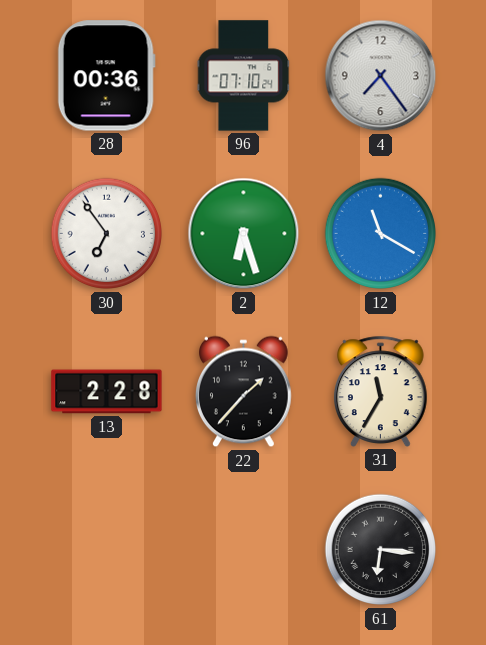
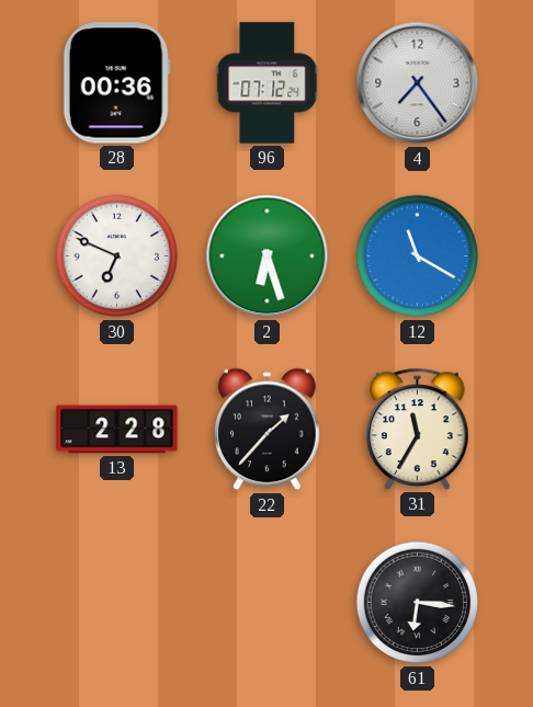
96: 07:10 -> 07:12 (268, 83)
30: 6:54 -> 6:49 (117, 256)
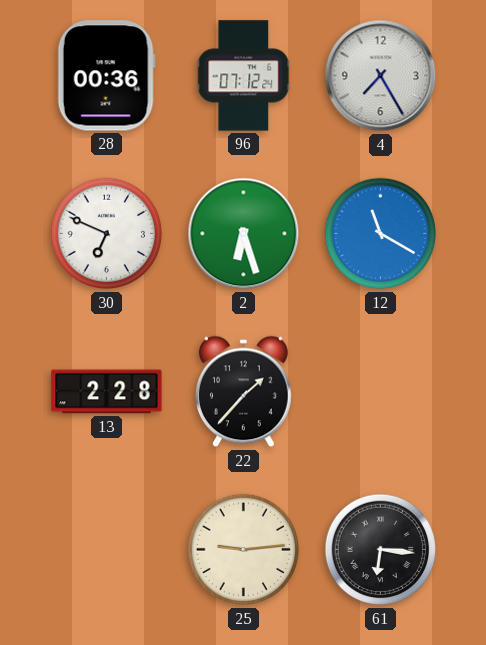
4: 7:24 -> 7:25 (381, 76)
31: 11:35 -> none (418, 429)
25: none -> 9:14 (244, 550)
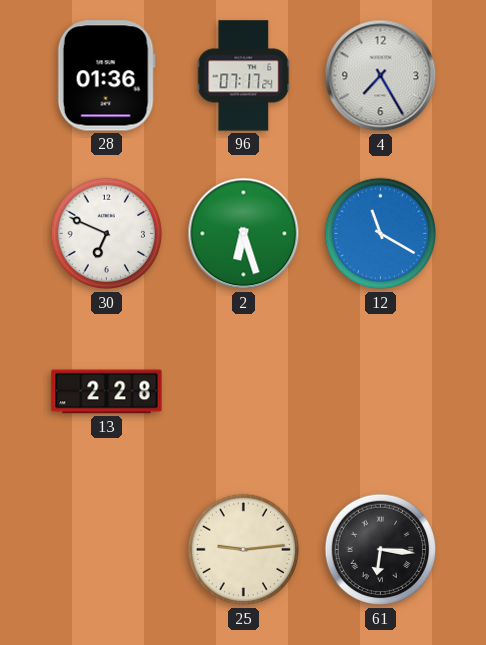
28: 00:36 -> 01:36 (106, 76)
96: 07:12 -> 07:17 (244, 76)
22: 1:37 -> none (244, 392)
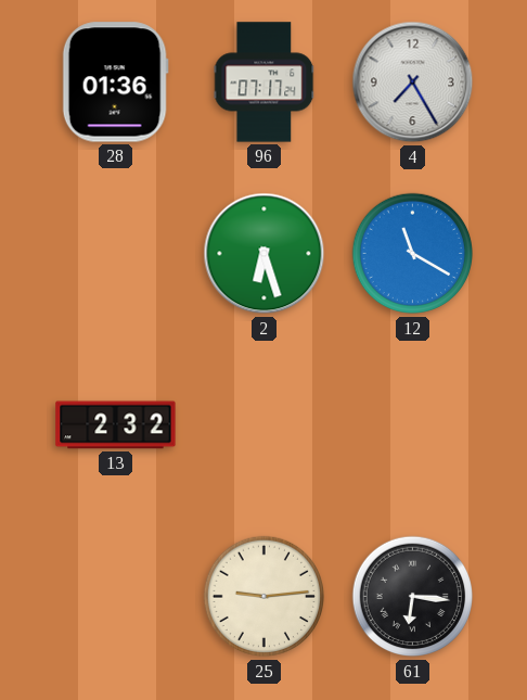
30: 6:49 -> none (107, 234)
13: 2:28 -> 2:32 (116, 425)
